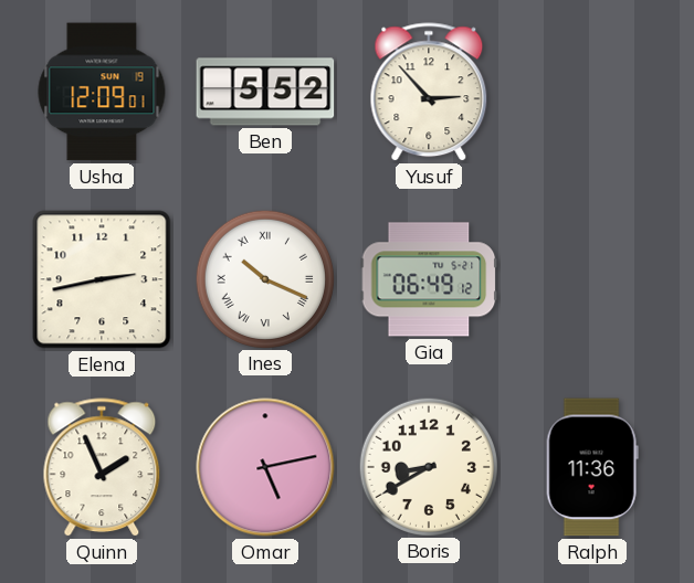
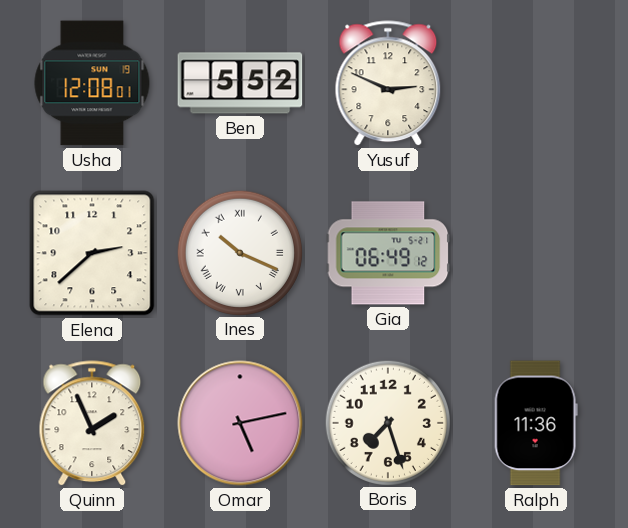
Usha: 12:09 -> 12:08 (92, 83)
Yusuf: 2:53 -> 2:49 (388, 84)
Elena: 2:43 -> 2:38 (92, 253)
Boris: 8:40 -> 7:27 (387, 422)
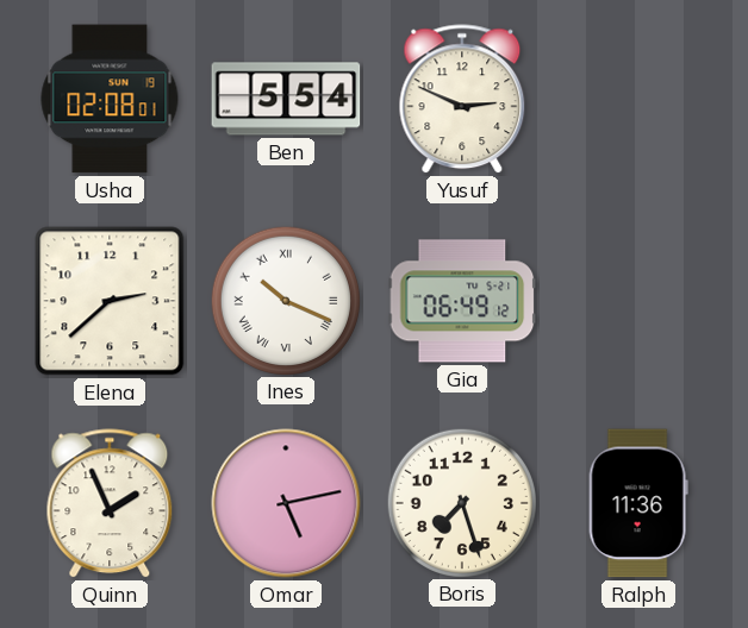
Usha: 12:08 -> 02:08 (110, 99)
Ben: 5:52 -> 5:54 (286, 99)
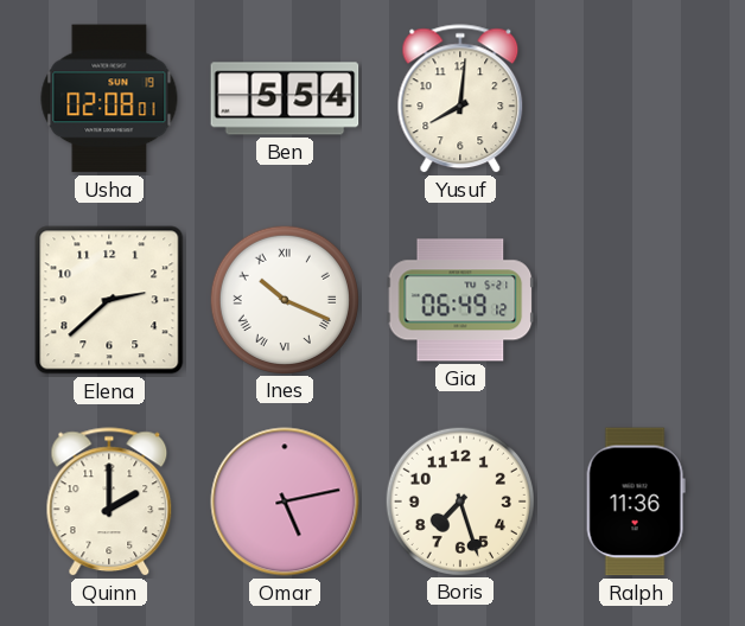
Yusuf: 2:49 -> 8:01 (460, 100)
Quinn: 1:56 -> 2:00 (109, 503)
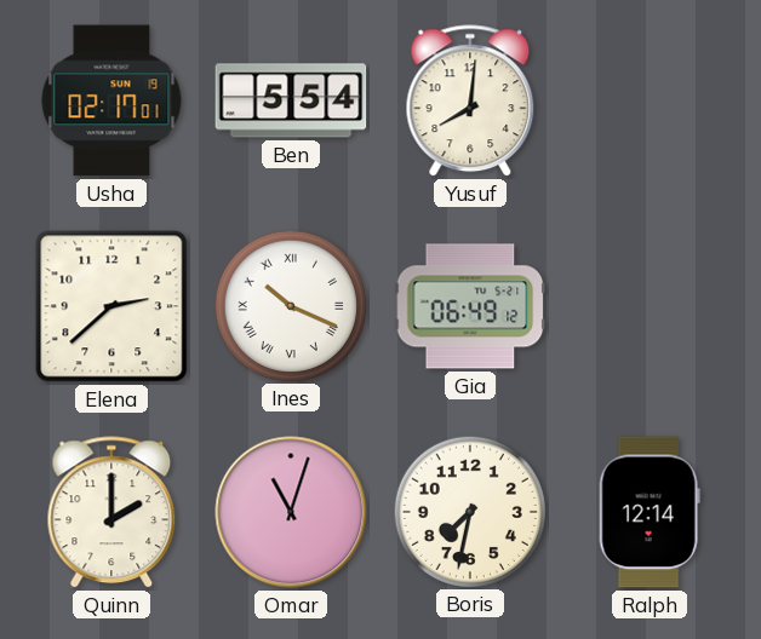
Usha: 02:08 -> 02:17 (111, 100)
Omar: 5:13 -> 11:03 (291, 512)
Boris: 7:27 -> 7:32 (469, 511)
Ralph: 11:36 -> 12:14 (650, 512)
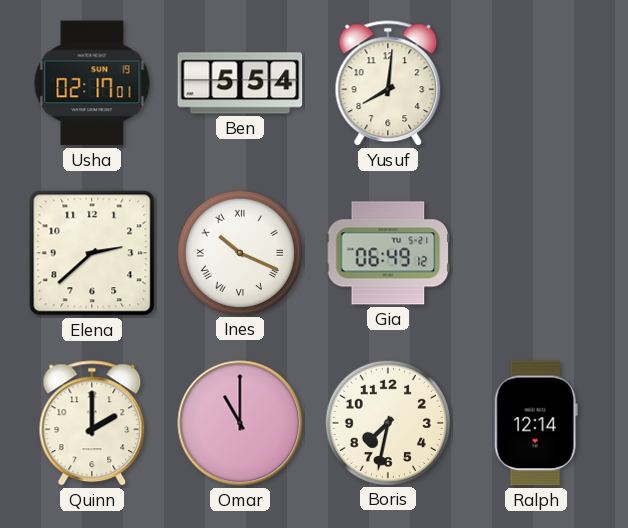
Omar: 11:03 -> 11:00 (240, 423)
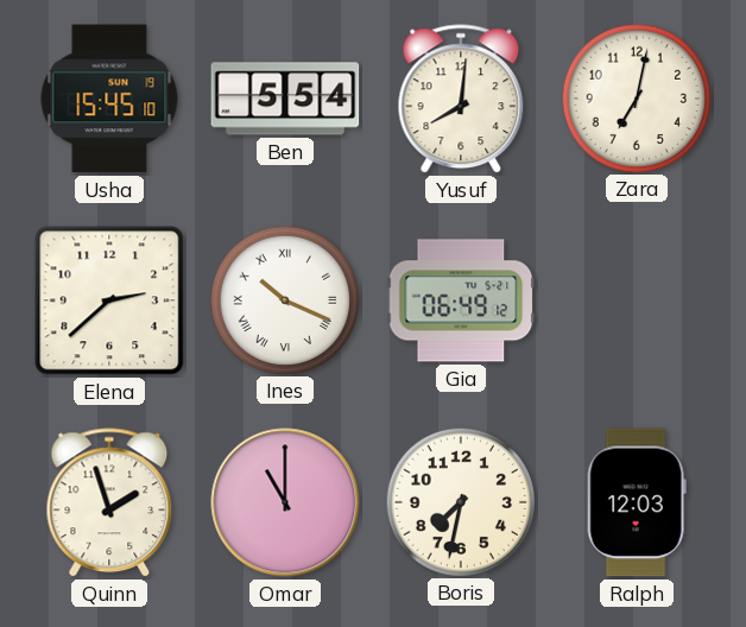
Usha: 02:17 -> 15:45 (109, 99)
Zara: none -> 7:02 (636, 97)
Quinn: 2:00 -> 1:57 (109, 503)
Ralph: 12:14 -> 12:03 (637, 502)
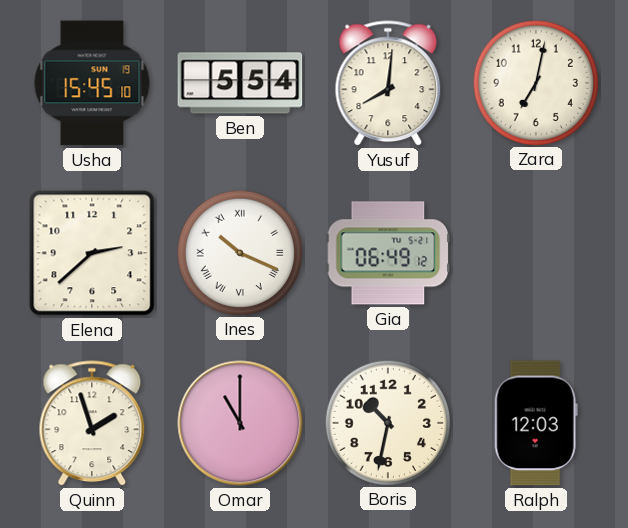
Boris: 7:32 -> 10:32 (387, 422)
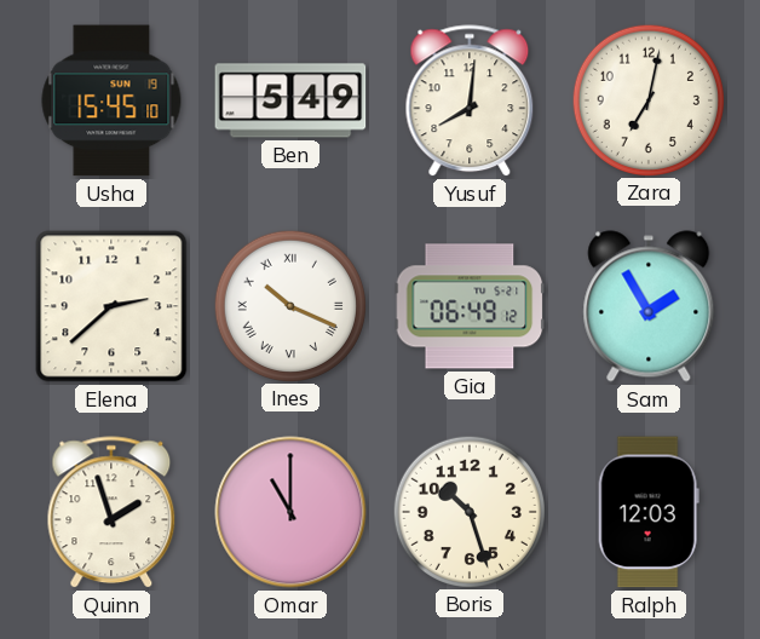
Ben: 5:54 -> 5:49 (290, 100)
Sam: none -> 1:55 (649, 306)
Boris: 10:32 -> 10:27 (468, 511)
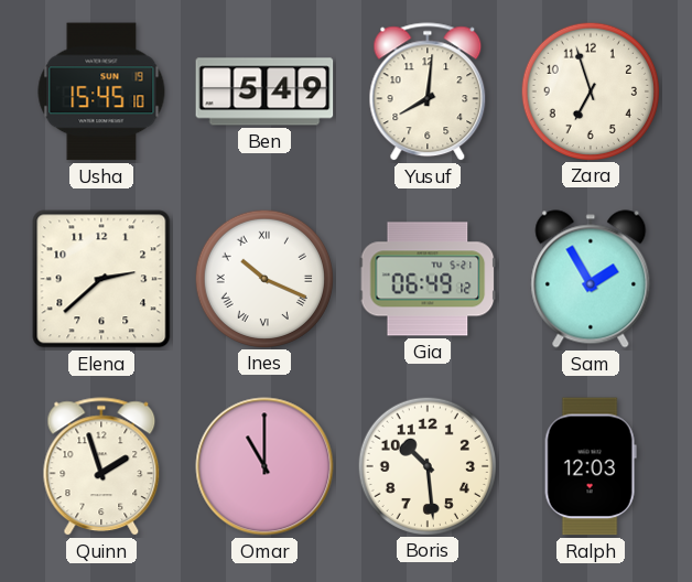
Zara: 7:02 -> 6:57 (590, 90)
Boris: 10:27 -> 10:29 (426, 465)
